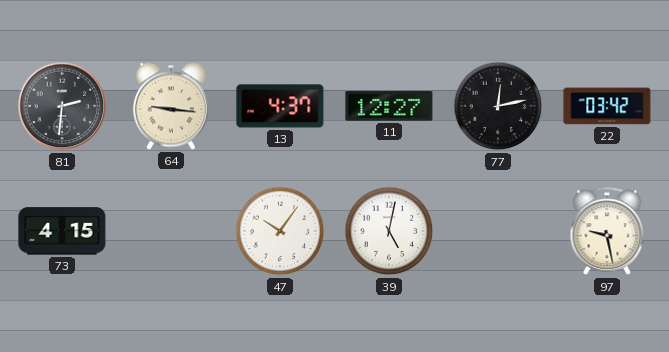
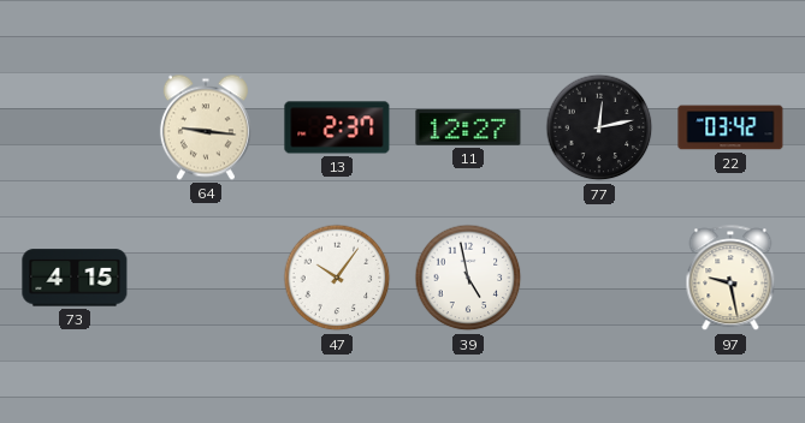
81: 2:31 -> none (62, 106)
13: 4:37 -> 2:37 (337, 127)
39: 5:02 -> 4:58 (468, 278)
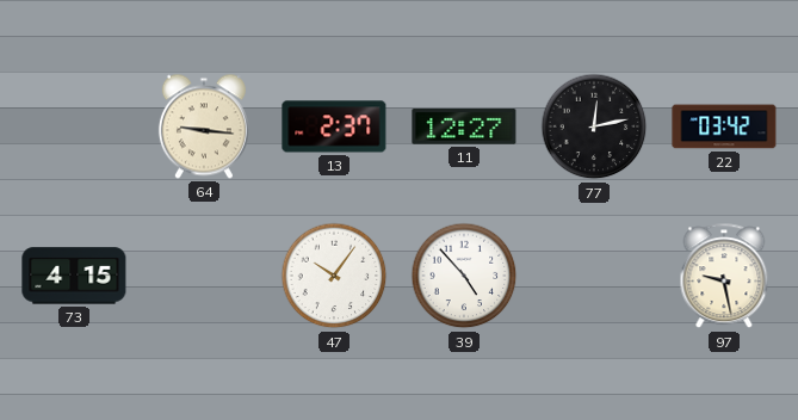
39: 4:58 -> 4:53 (464, 276)
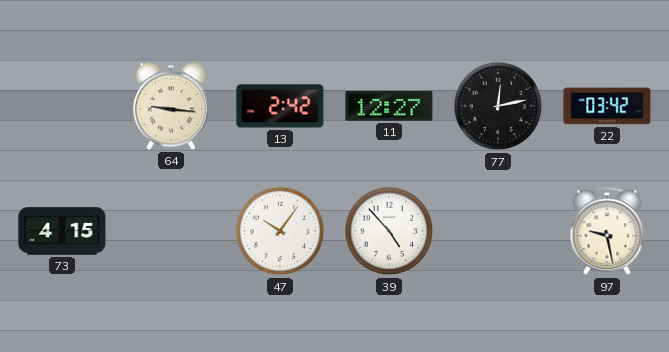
13: 2:37 -> 2:42 (280, 106)
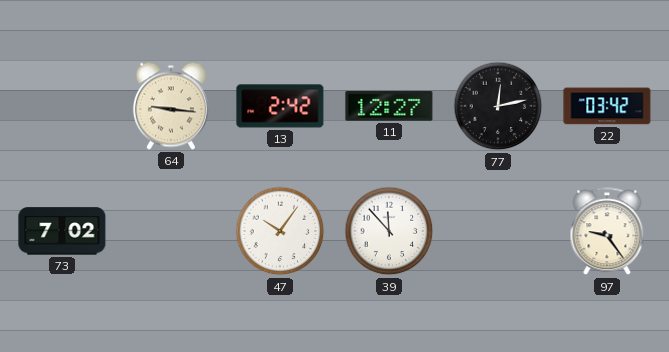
73: 4:15 -> 7:02 (62, 231)
39: 4:53 -> 11:53 (389, 231)
97: 9:28 -> 9:24 (607, 232)
